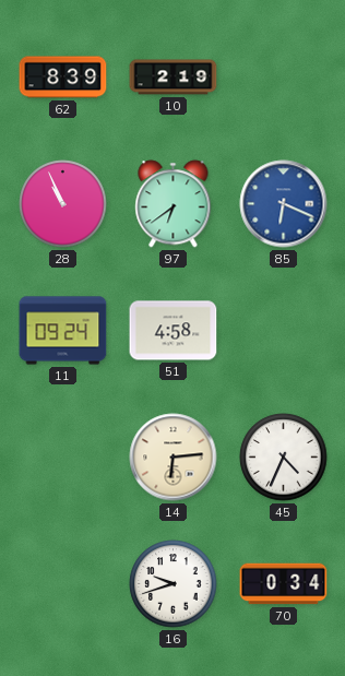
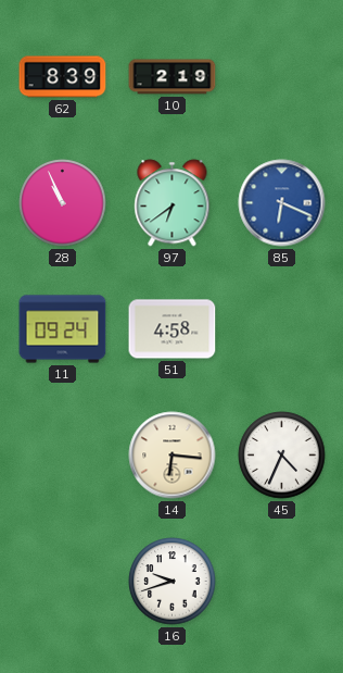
14: 6:14 -> 6:16 (173, 456)
70: 0:34 -> none (284, 584)
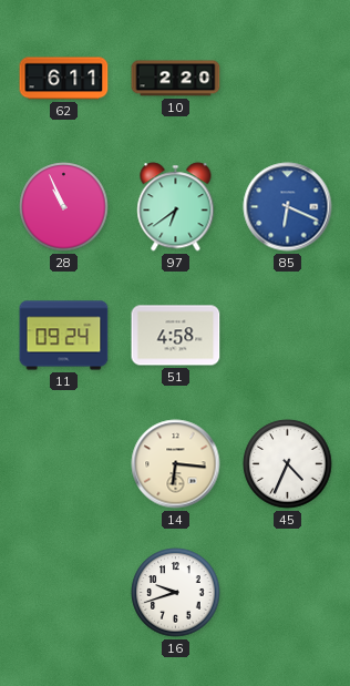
62: 8:39 -> 6:11 (64, 79)
10: 2:19 -> 2:20 (176, 79)
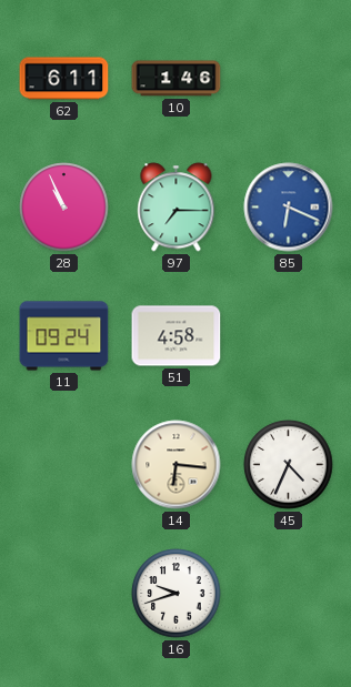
10: 2:20 -> 1:46 (177, 79)
97: 6:39 -> 7:15 (177, 208)
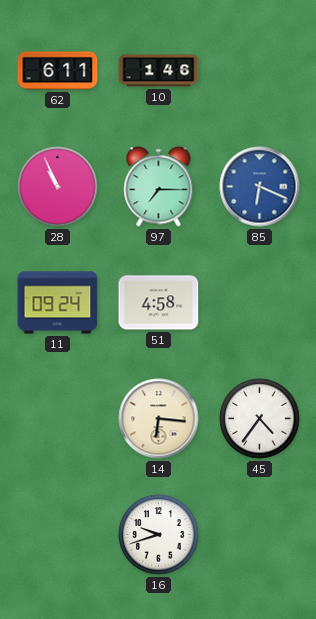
45: 4:34 -> 4:36 (260, 419)
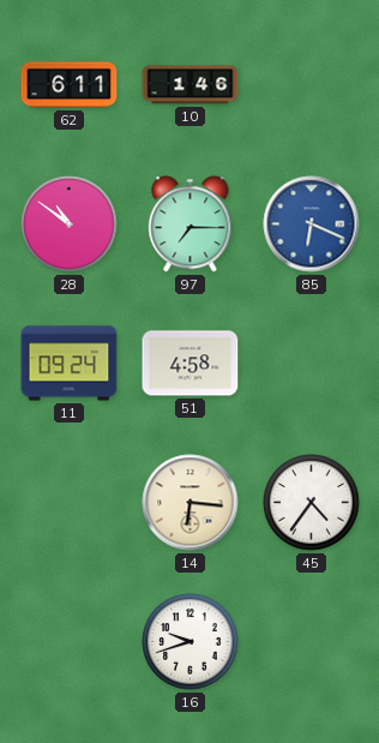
28: 10:56 -> 10:51 (70, 224)
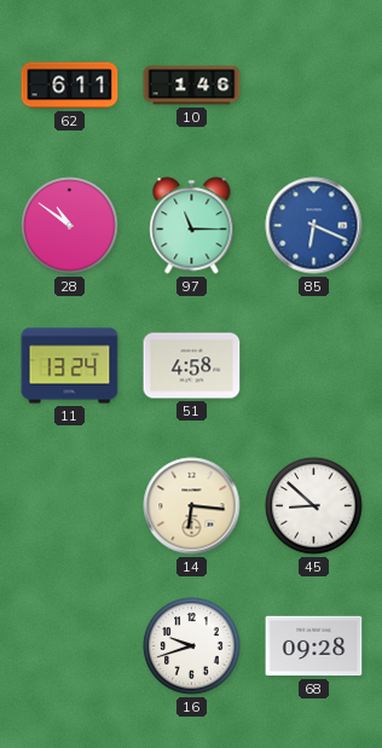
97: 7:15 -> 11:15 (192, 226)
11: 09:24 -> 13:24 (70, 366)
45: 4:36 -> 8:52 (314, 506)
68: none -> 09:28 (314, 646)
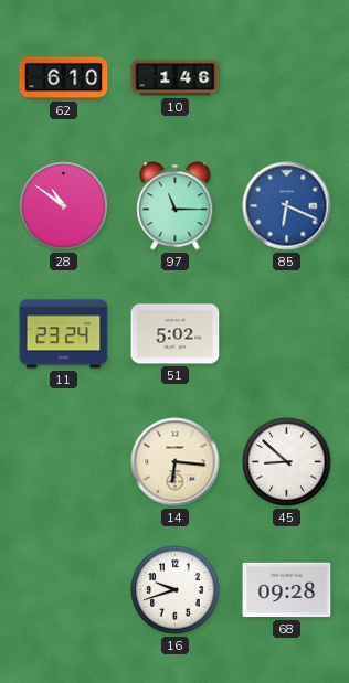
62: 6:11 -> 6:10 (64, 78)
11: 13:24 -> 23:24 (64, 334)
51: 4:58 -> 5:02 (176, 334)
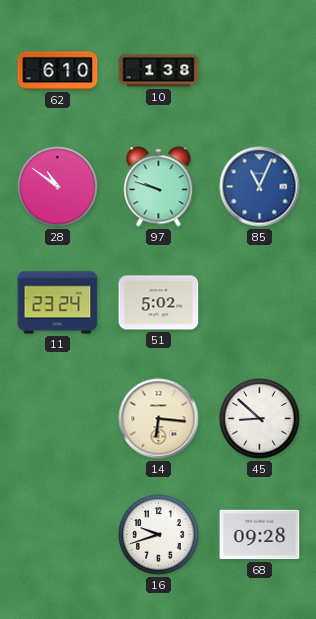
10: 1:46 -> 1:38 (159, 71)
97: 11:15 -> 9:48 (159, 187)
85: 6:19 -> 11:04 (260, 187)
